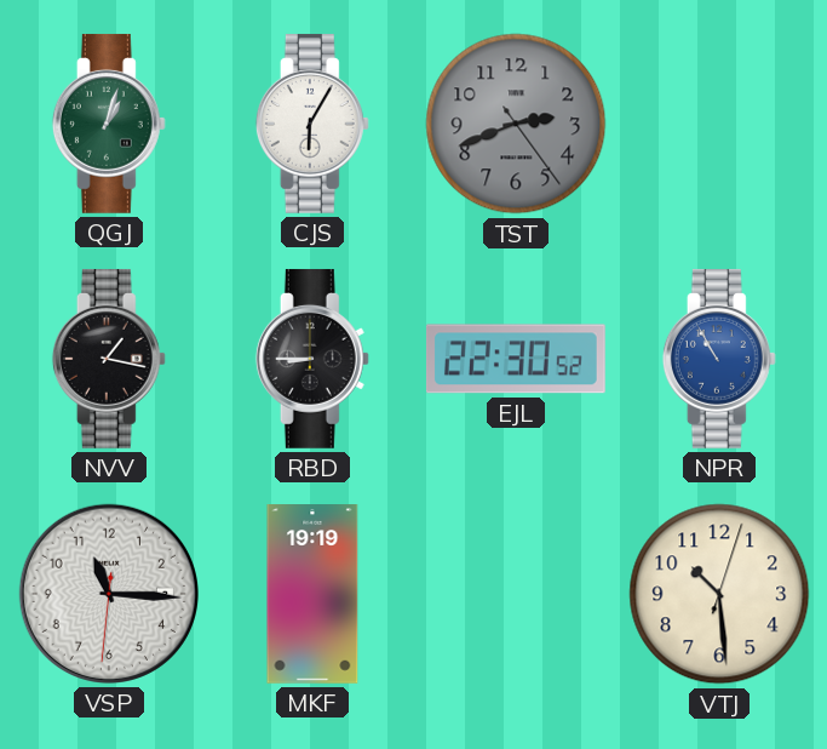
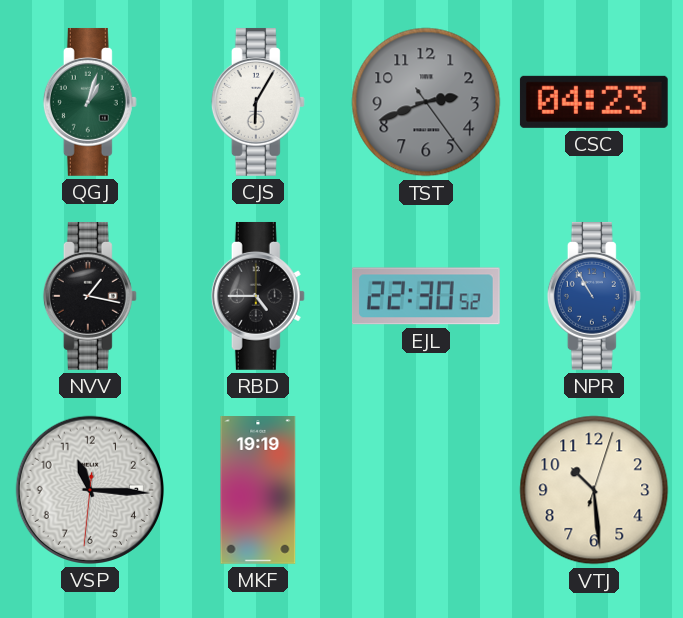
CSC: none -> 04:23 (594, 102)
RBD: 8:45 -> 4:45 (258, 296)
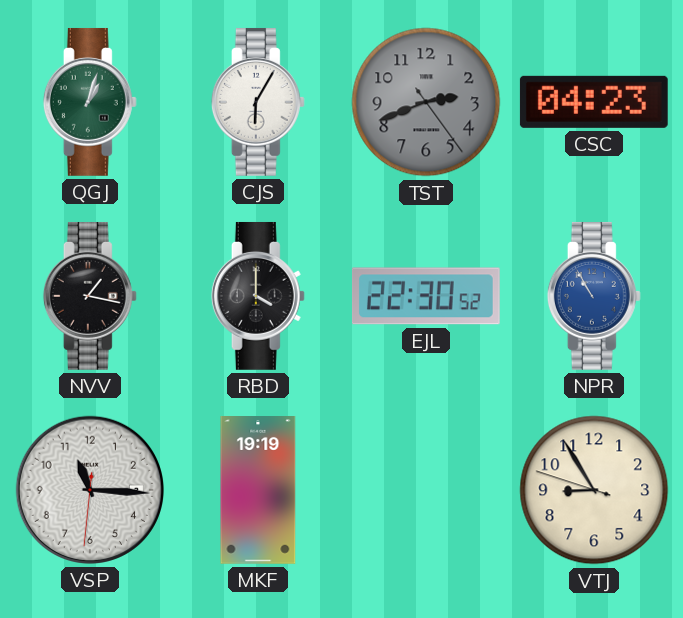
RBD: 4:45 -> 4:00 (258, 296)
VTJ: 10:29 -> 8:54 (594, 490)
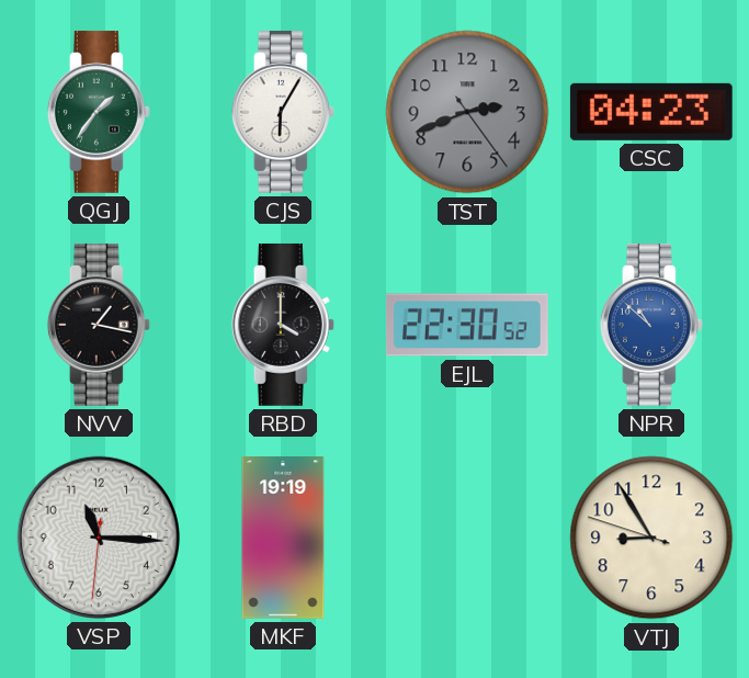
QGJ: 1:03 -> 1:36 (99, 112)
NPR: 10:55 -> 10:52 (651, 325)
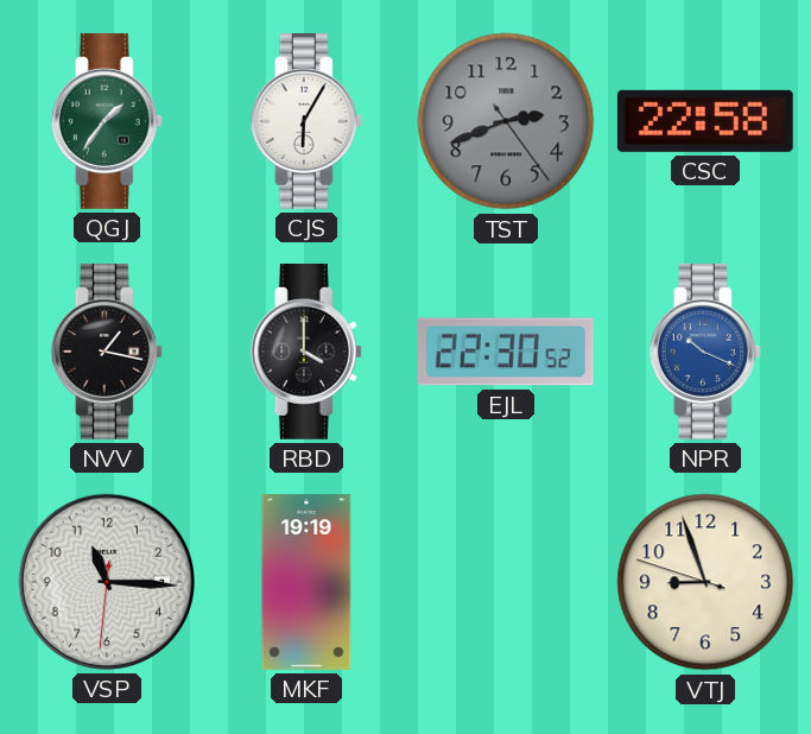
CSC: 04:23 -> 22:58 (705, 121)
NPR: 10:52 -> 10:19 (705, 352)
VTJ: 8:54 -> 8:56 (705, 582)
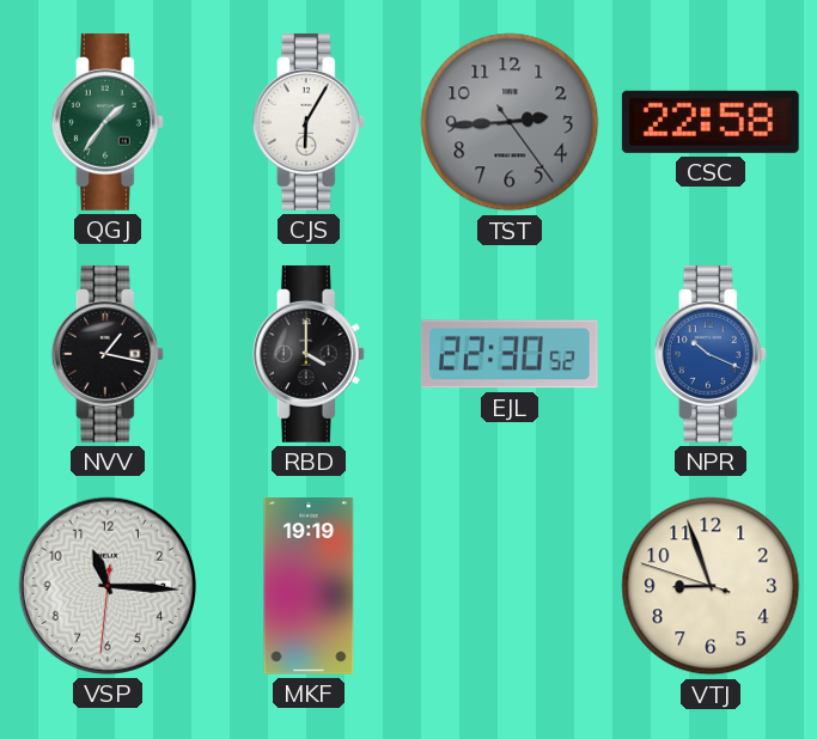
TST: 2:41 -> 2:44 (510, 122)
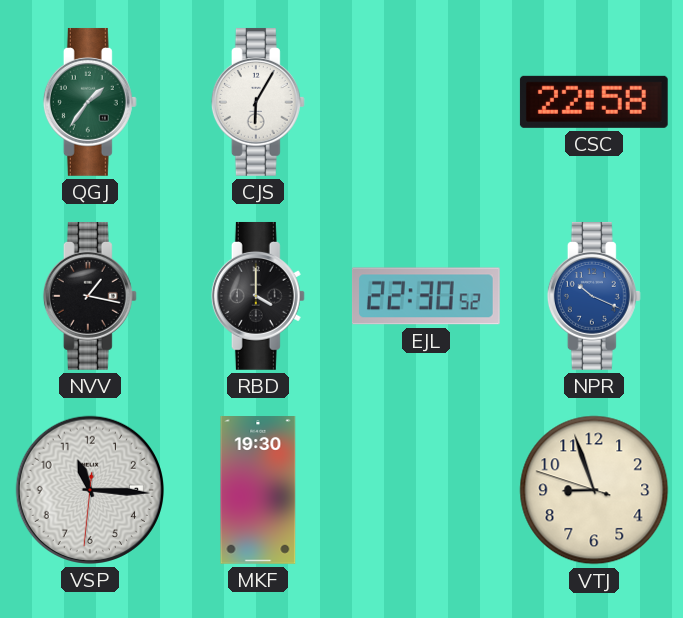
TST: 2:44 -> none (510, 122)
MKF: 19:19 -> 19:30 (258, 491)
